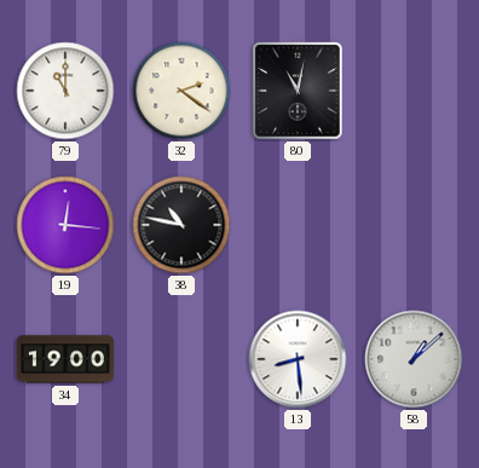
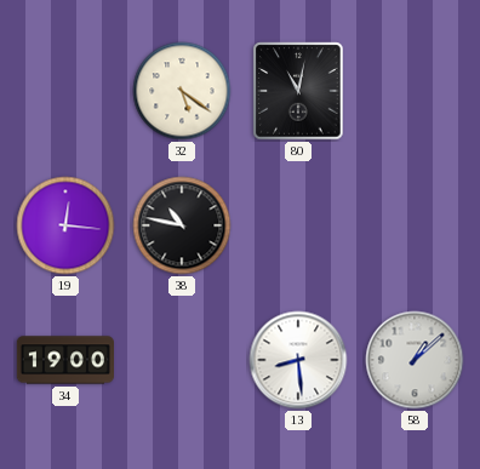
79: 11:00 -> none (65, 91)
32: 2:21 -> 5:21 (182, 91)
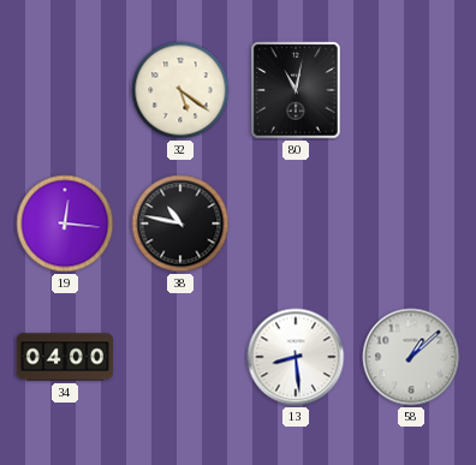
34: 19:00 -> 04:00 (64, 357)
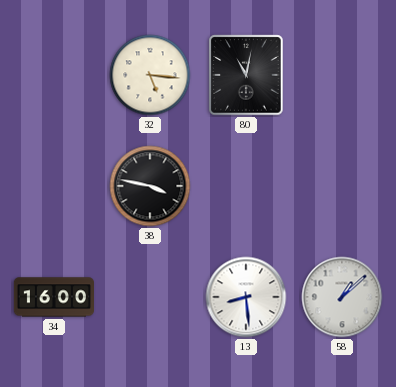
32: 5:21 -> 5:16 (150, 75)
19: 12:16 -> none (65, 223)
38: 10:47 -> 3:47 (150, 186)
34: 04:00 -> 16:00 (53, 297)
